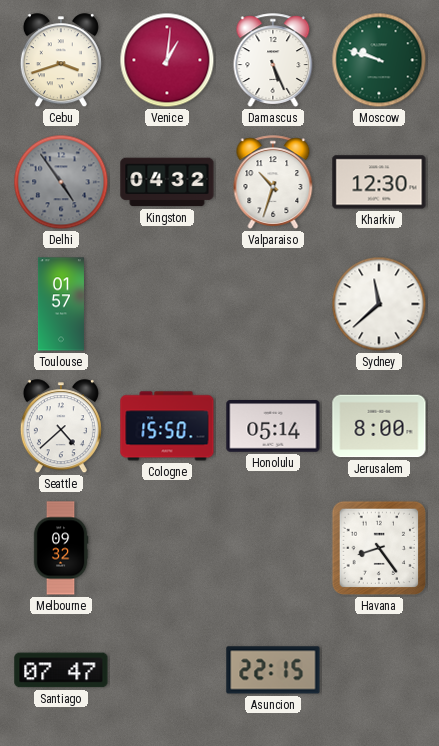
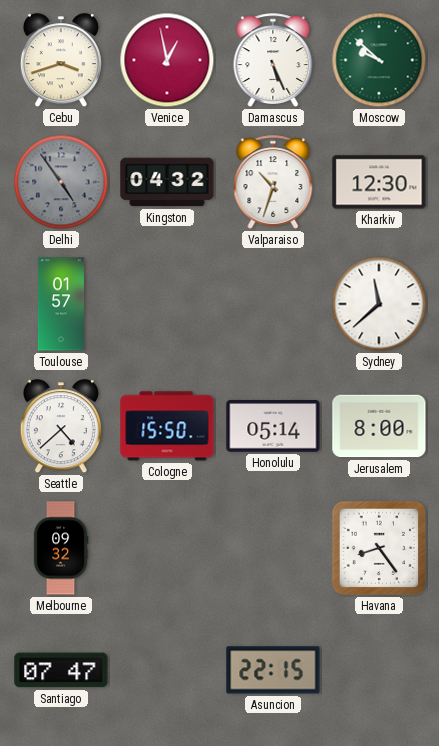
Venice: 1:01 -> 12:58 (167, 60)
Moscow: 9:48 -> 9:52 (379, 60)
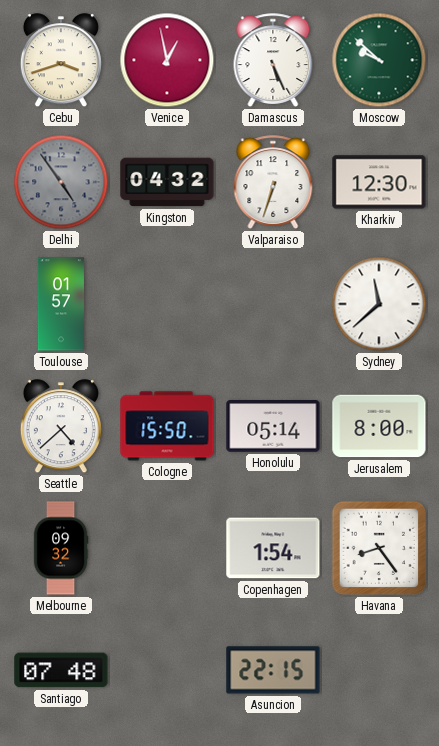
Valparaiso: 10:33 -> 6:33 (273, 182)
Copenhagen: none -> 1:54 (273, 548)
Santiago: 07:47 -> 07:48 (61, 670)
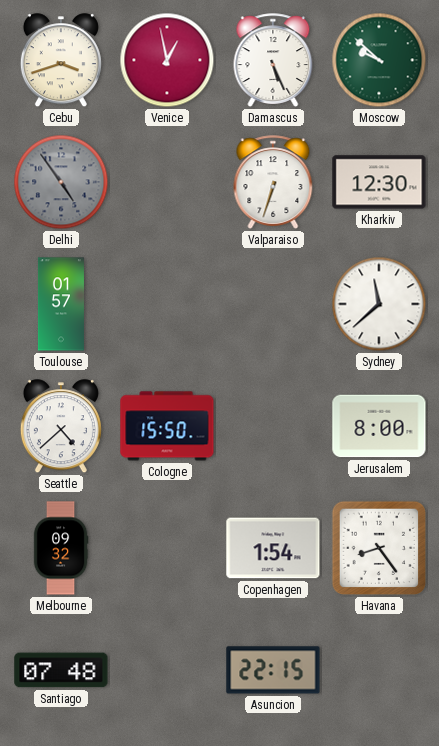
Kingston: 04:32 -> none (167, 182)
Honolulu: 05:14 -> none (273, 427)
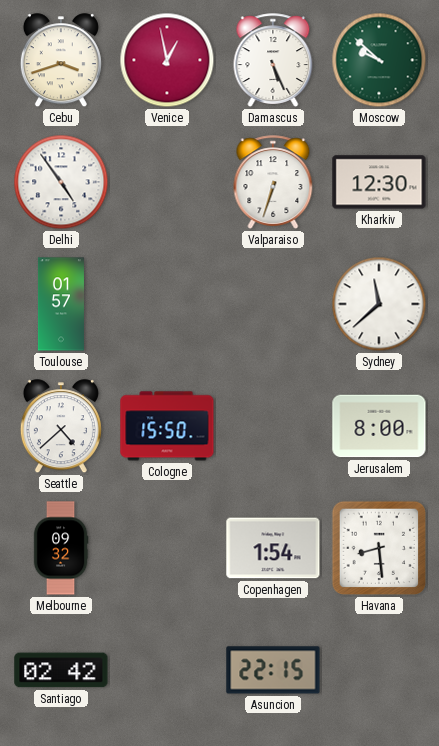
Delhi dial: grey -> white (61, 182)
Havana: 8:24 -> 8:29 (379, 548)
Santiago: 07:48 -> 02:42 (61, 670)
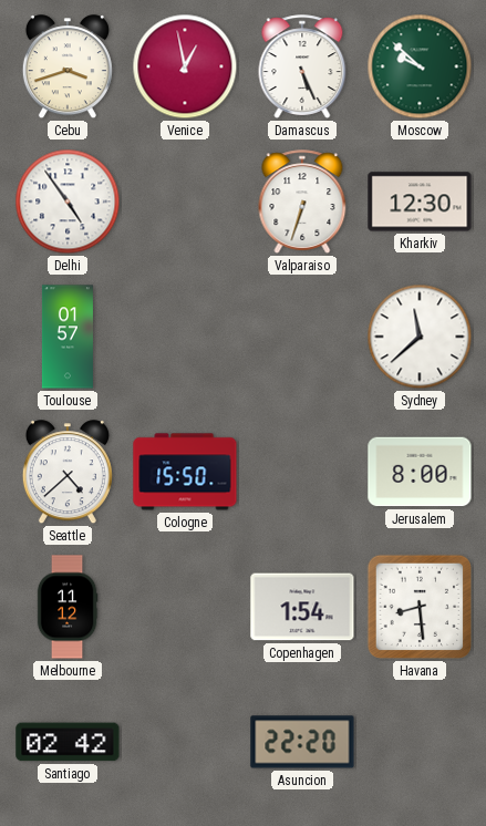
Melbourne: 09:32 -> 11:12 (68, 607)
Asuncion: 22:15 -> 22:20 (302, 742)
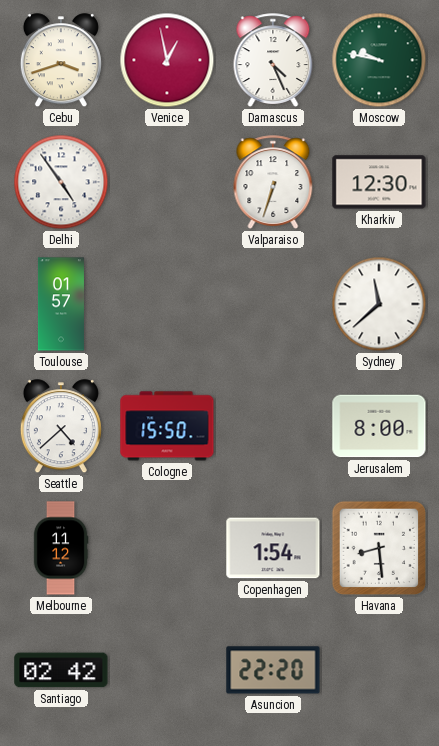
Damascus: 5:26 -> 4:26 (273, 60)
Moscow: 9:52 -> 9:47 (379, 60)
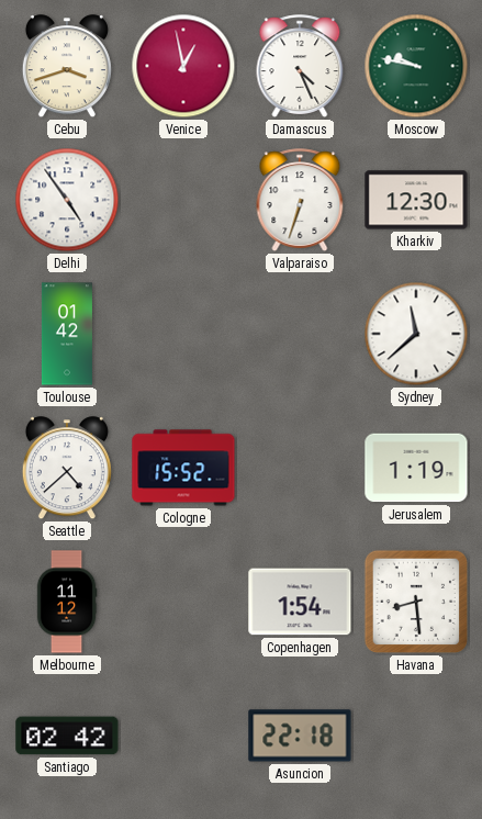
Toulouse: 01:57 -> 01:42 (67, 334)
Cologne: 15:50 -> 15:52 (183, 468)
Jerusalem: 8:00 -> 1:19 (416, 468)
Asuncion: 22:20 -> 22:18 (300, 736)
